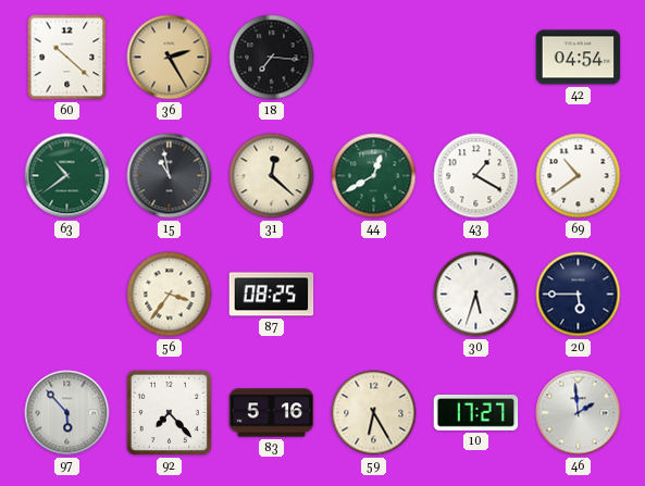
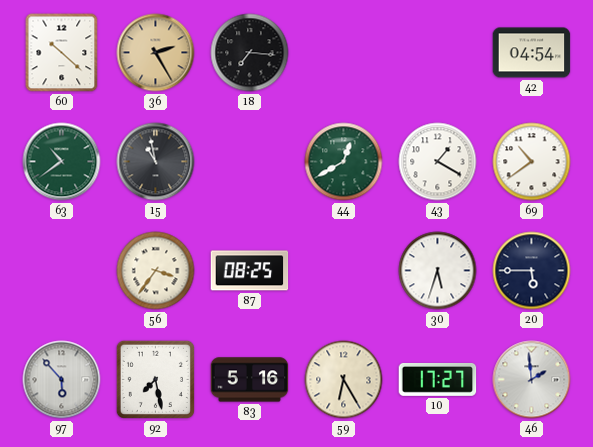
31: 12:22 -> none (272, 176)
92: 7:23 -> 7:28 (155, 379)
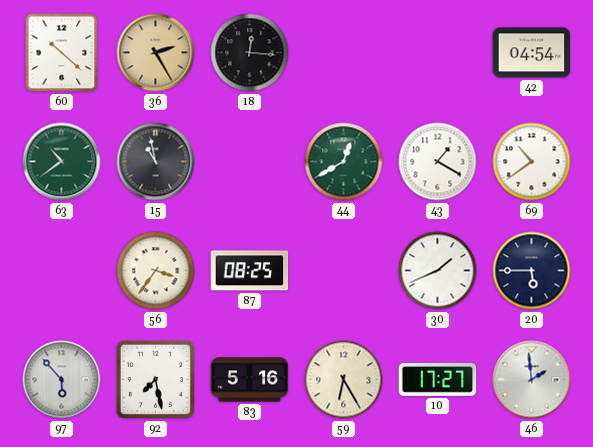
18: 7:16 -> 12:16 (250, 53)
30: 5:33 -> 1:41 (438, 271)
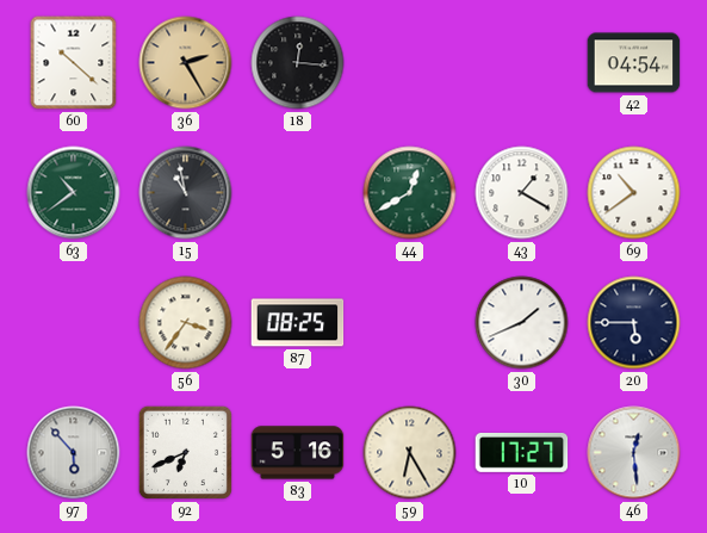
92: 7:28 -> 6:41 (185, 452)
46: 1:59 -> 12:29 (634, 453)
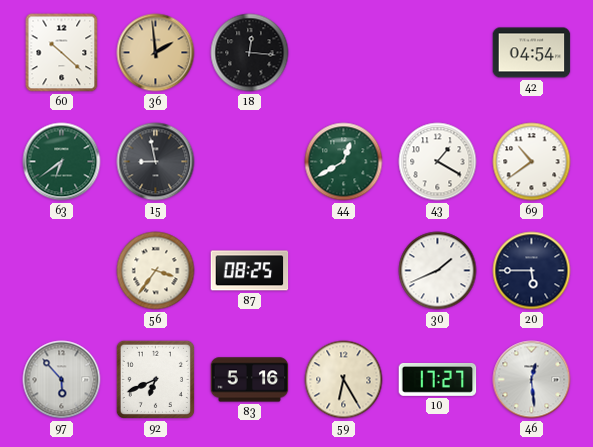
36: 2:25 -> 1:59 (156, 53)
63: 10:39 -> 6:39 (62, 162)
15: 10:58 -> 8:58 (156, 162)
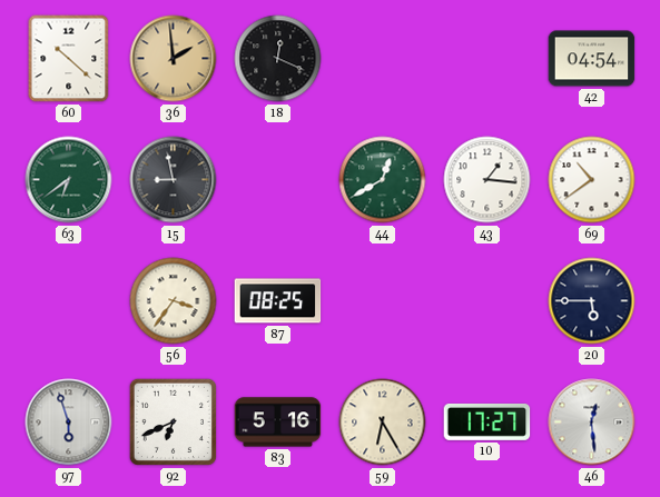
18: 12:16 -> 12:19 (278, 59)
43: 1:20 -> 1:16 (487, 180)
30: 1:41 -> none (438, 271)
97: 5:53 -> 5:57 (69, 423)
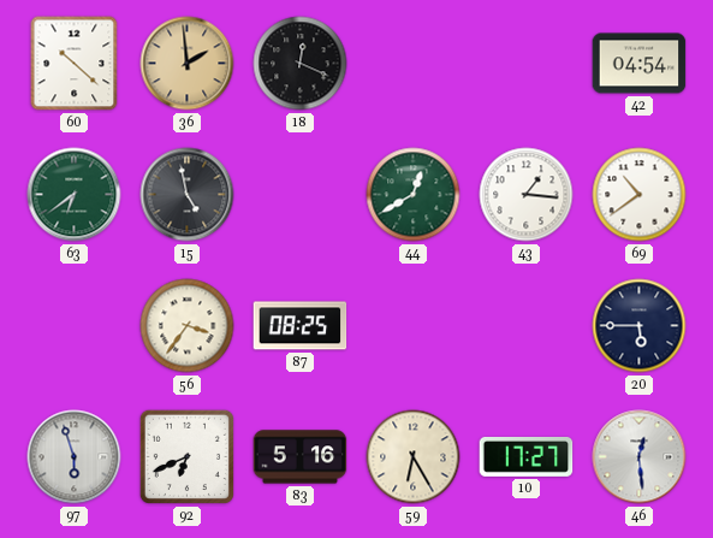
15: 8:58 -> 4:58 (188, 195)
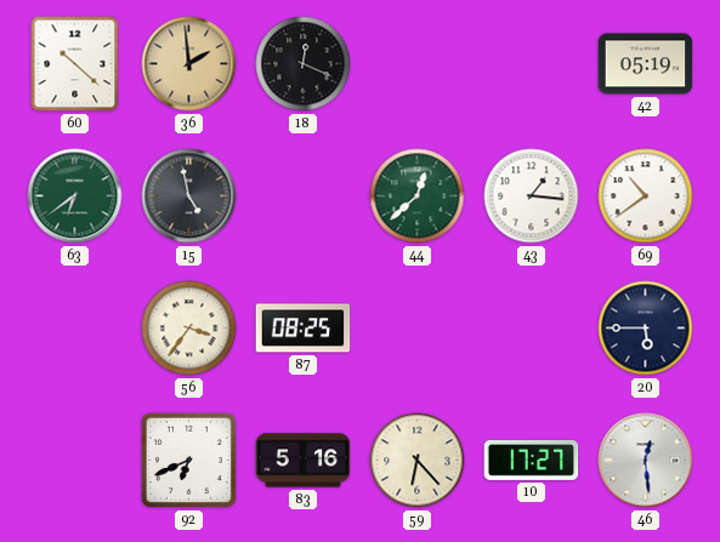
42: 04:54 -> 05:19 (646, 64)
44: 12:40 -> 12:38 (418, 196)
97: 5:57 -> none (75, 457)
59: 6:25 -> 6:23 (418, 461)
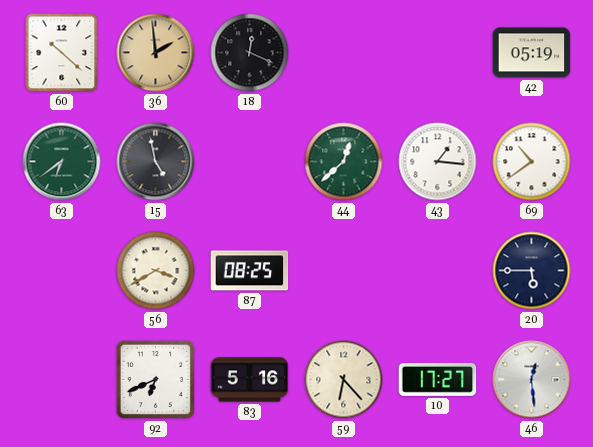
56: 3:36 -> 3:40 (156, 271)
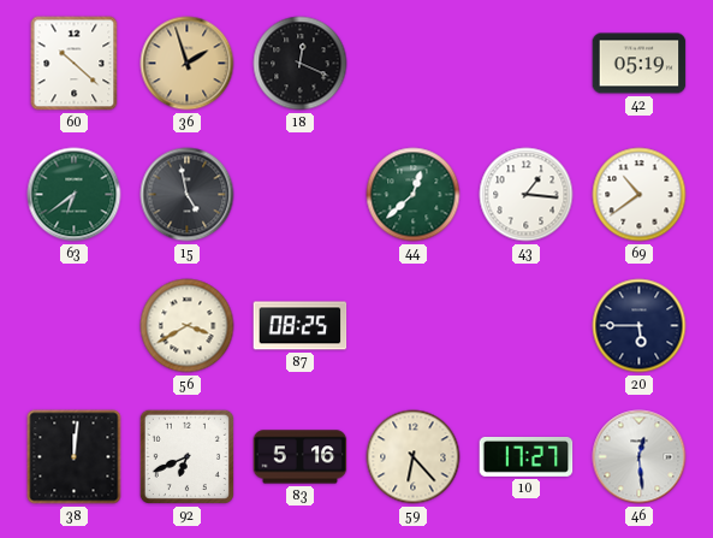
36: 1:59 -> 1:57 (188, 64)
38: none -> 12:01 (75, 457)
